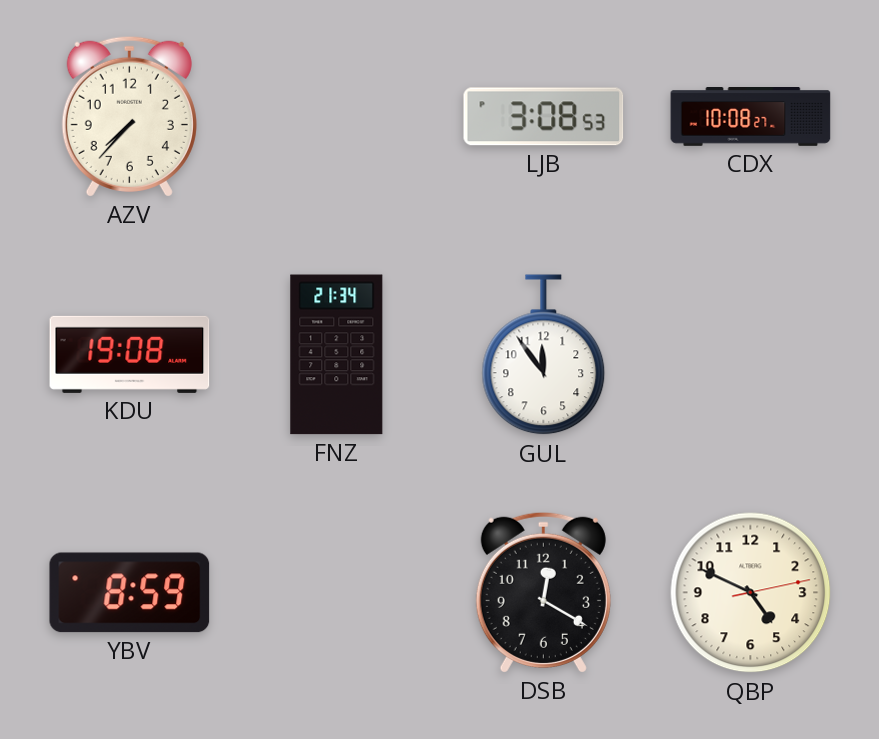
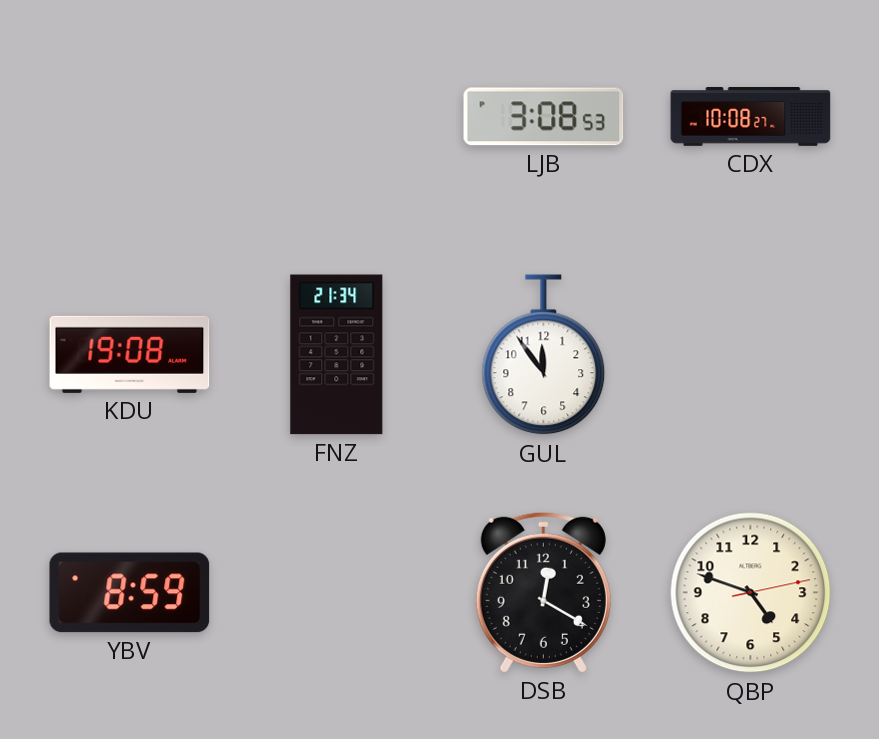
AZV: 7:37 -> none (129, 116)
QBP: 4:49 -> 4:48 (751, 593)
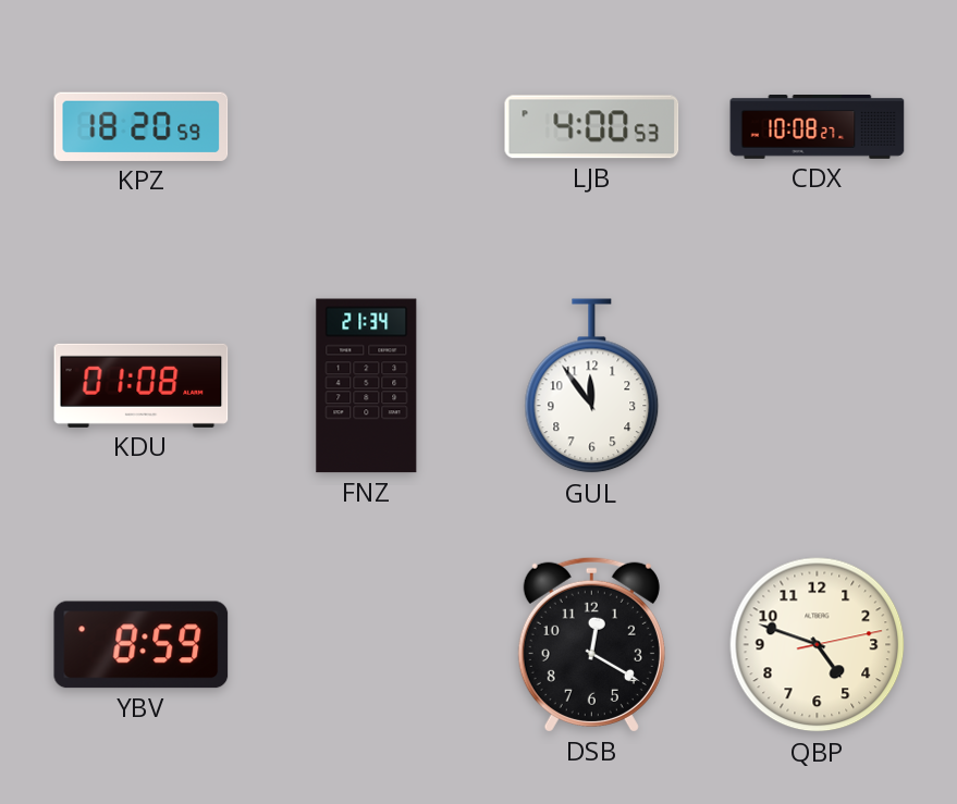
KPZ: none -> 18:20 (142, 126)
LJB: 3:08 -> 4:00 (592, 127)
KDU: 19:08 -> 01:08 (142, 385)
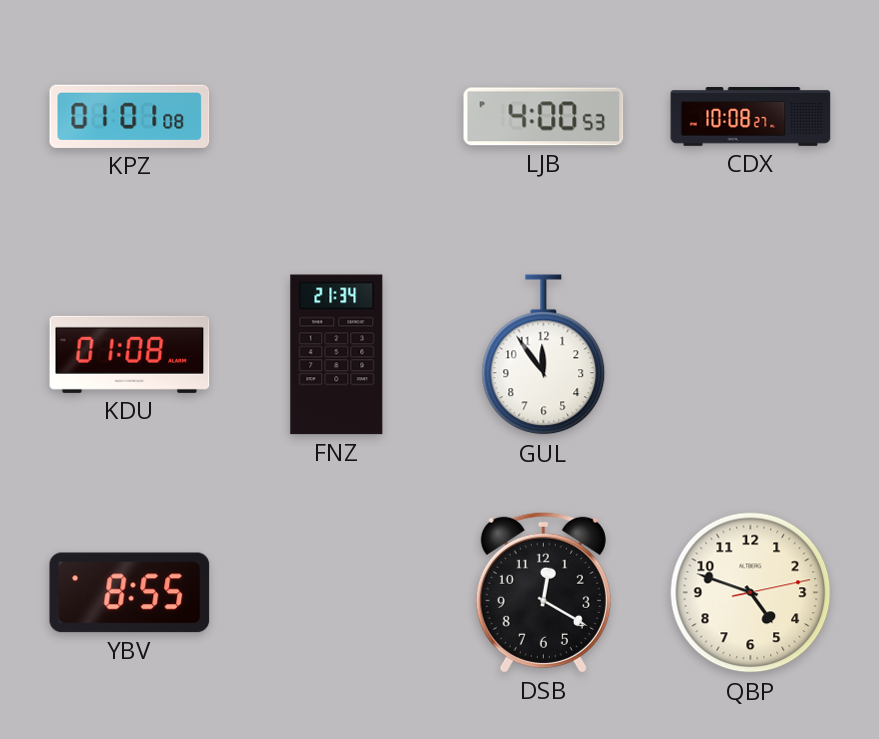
KPZ: 18:20 -> 01:01 (130, 116)
YBV: 8:59 -> 8:55 (130, 593)
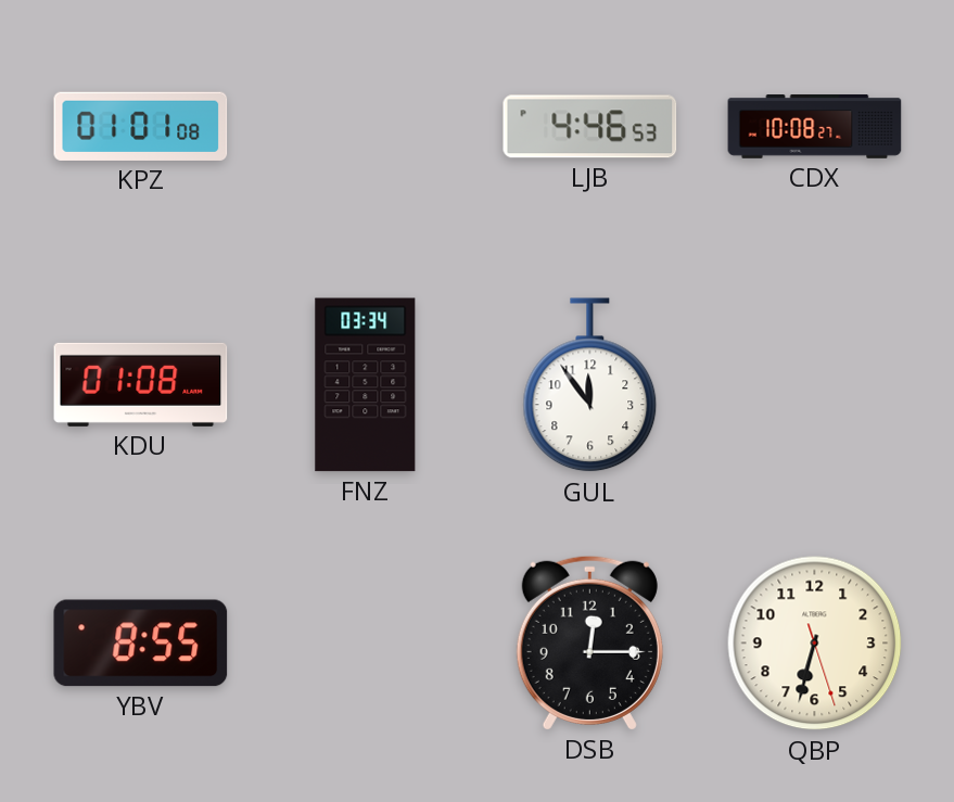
LJB: 4:00 -> 4:46 (590, 127)
FNZ: 21:34 -> 03:34 (366, 385)
DSB: 12:20 -> 12:15 (589, 642)
QBP: 4:48 -> 6:32 (815, 644)
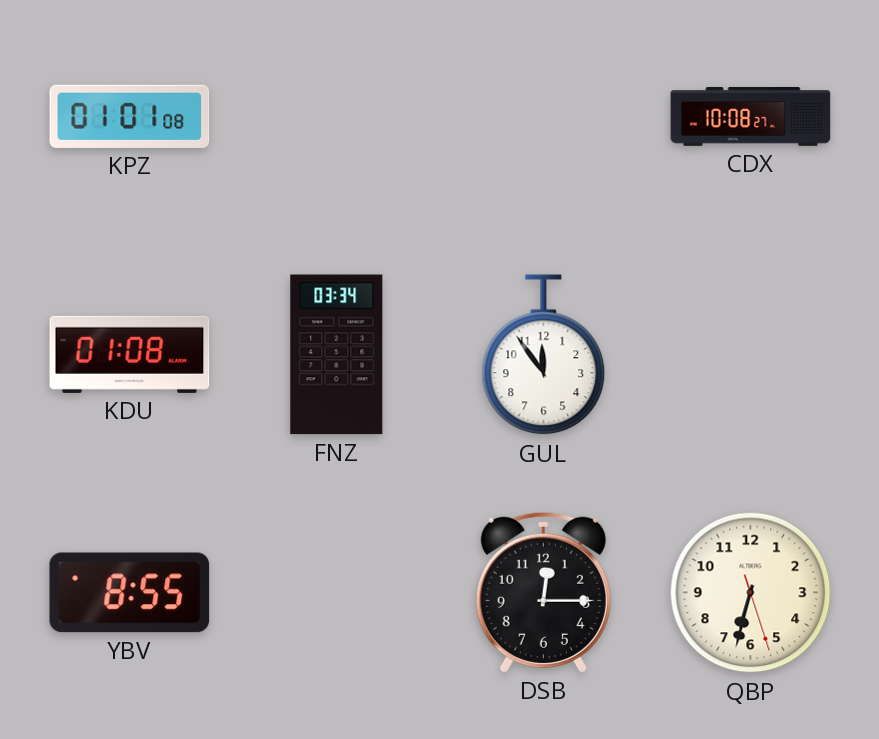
LJB: 4:46 -> none (590, 127)
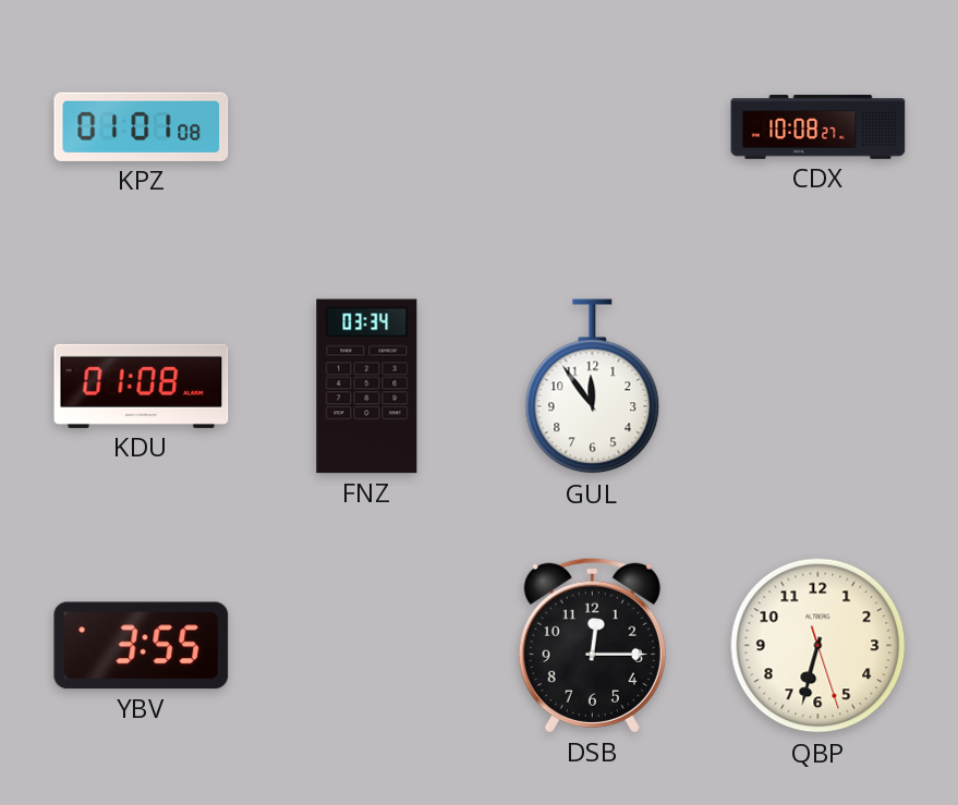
YBV: 8:55 -> 3:55 (142, 646)
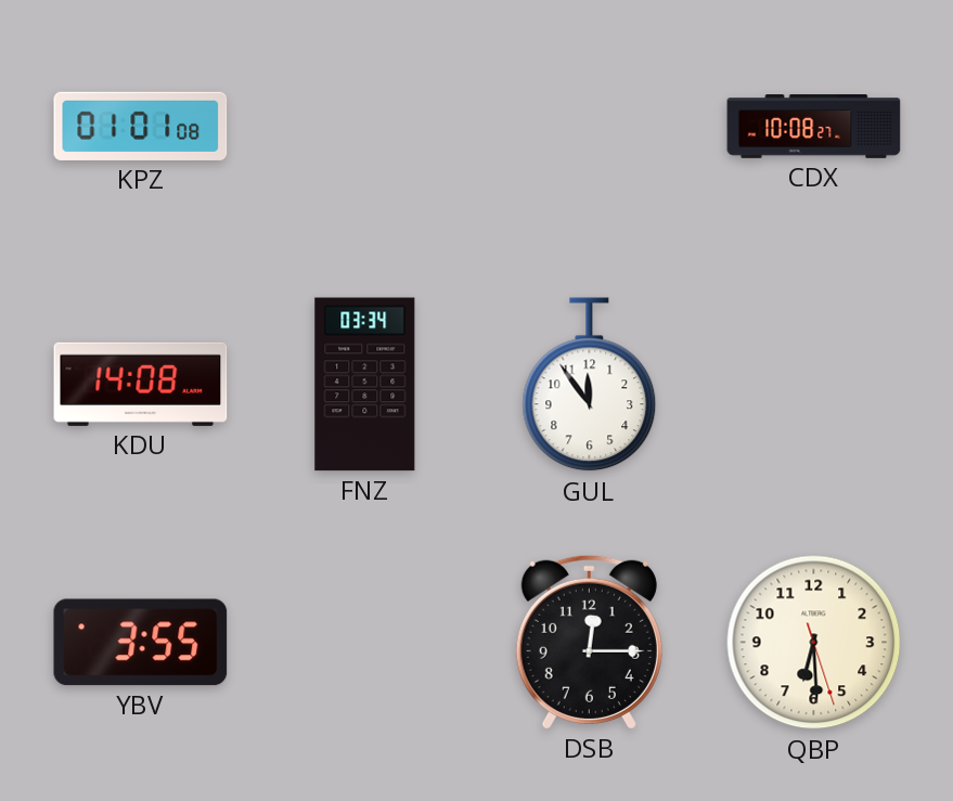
KDU: 01:08 -> 14:08 (141, 384)
QBP: 6:32 -> 6:29 (814, 643)
